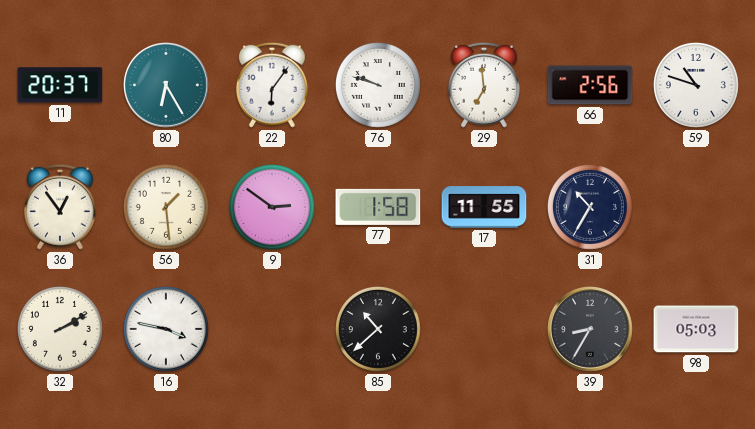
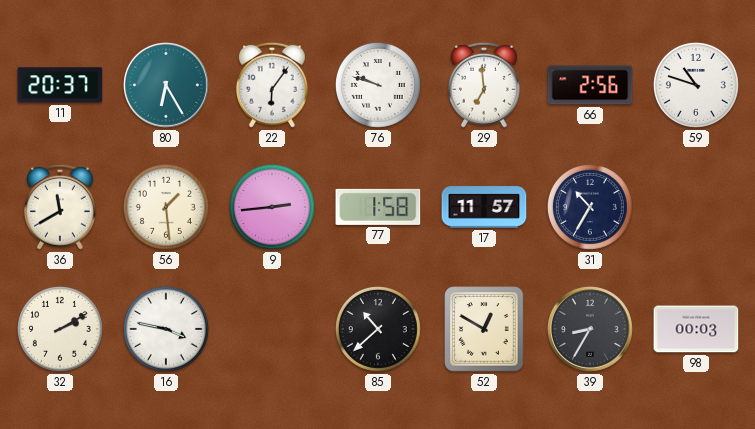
36: 12:54 -> 11:40 (60, 207)
9: 2:51 -> 2:44 (272, 207)
17: 11:55 -> 11:57 (484, 207)
52: none -> 12:50 (484, 329)
98: 05:03 -> 00:03 (696, 329)
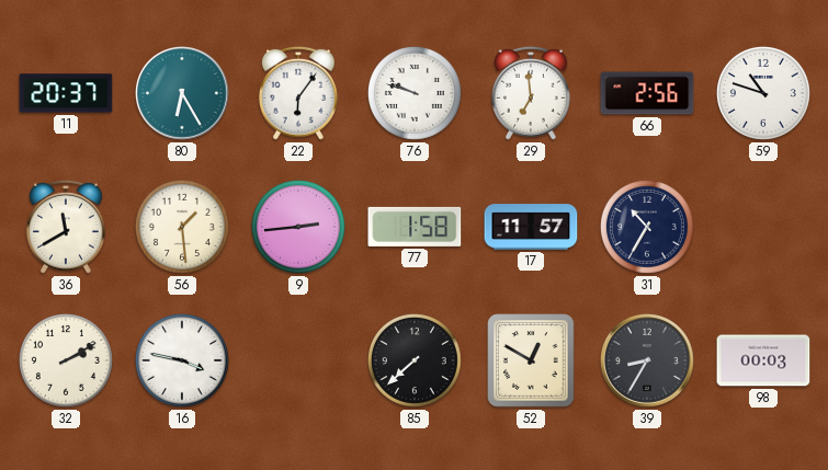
85: 10:38 -> 7:38 (415, 360)
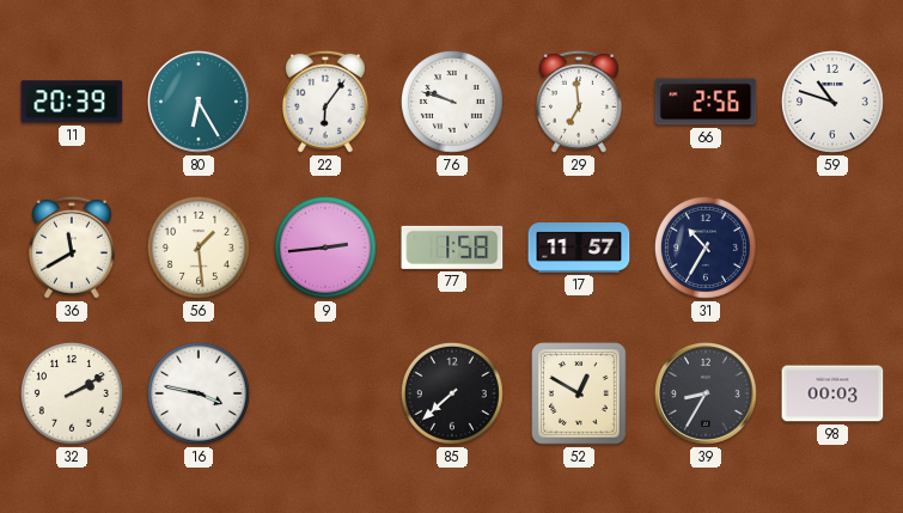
11: 20:37 -> 20:39 (72, 102)
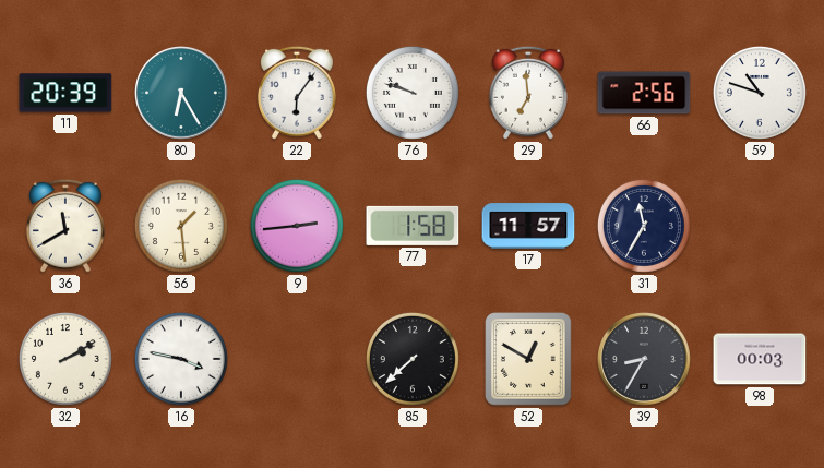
31: 10:35 -> 11:35 (644, 226)
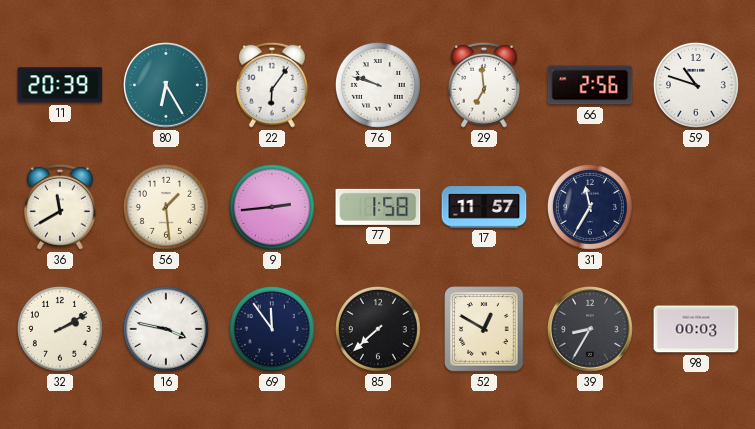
69: none -> 11:54 (272, 329)
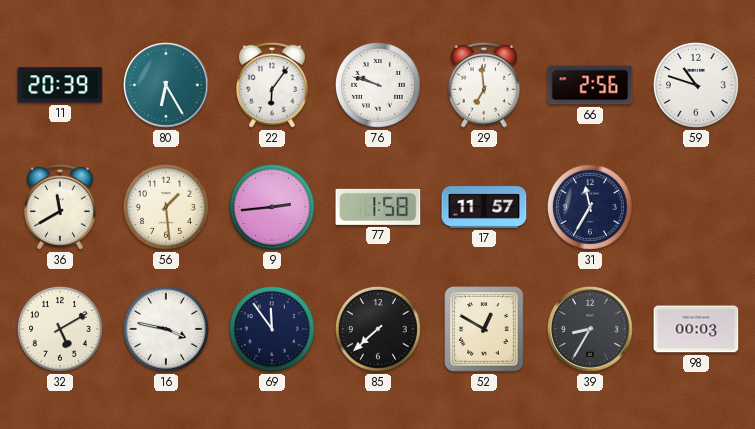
32: 2:10 -> 5:10 (60, 329)
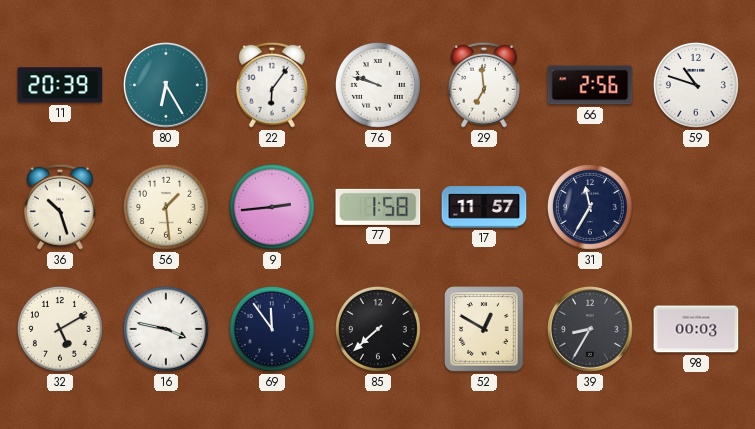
36: 11:40 -> 10:27 (60, 207)
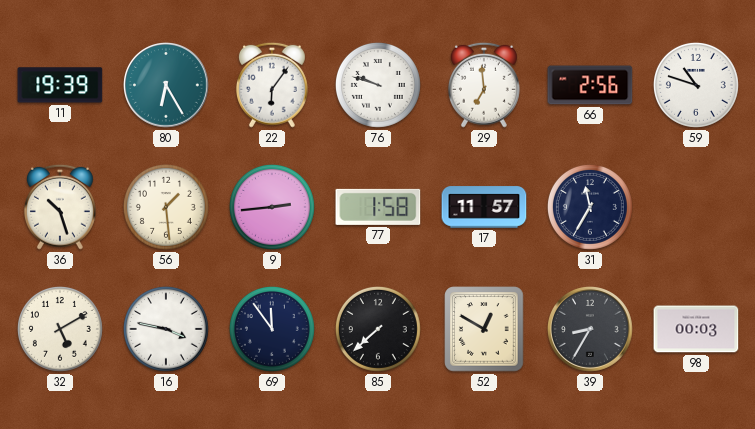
11: 20:39 -> 19:39 (60, 85)
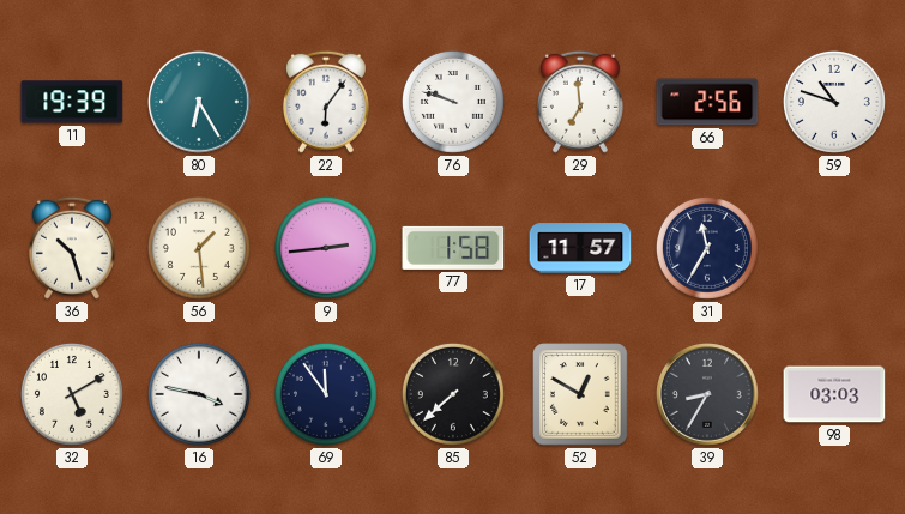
98: 00:03 -> 03:03 (834, 394)
